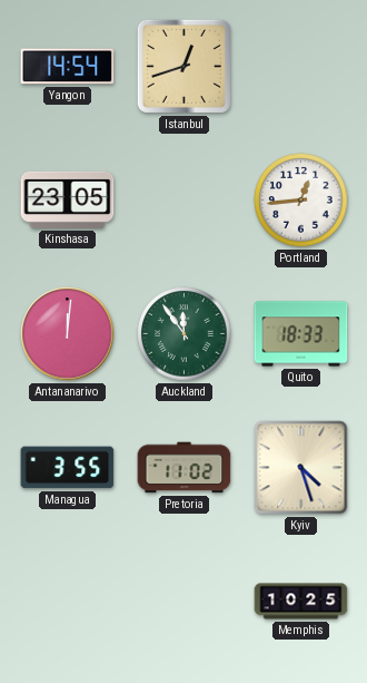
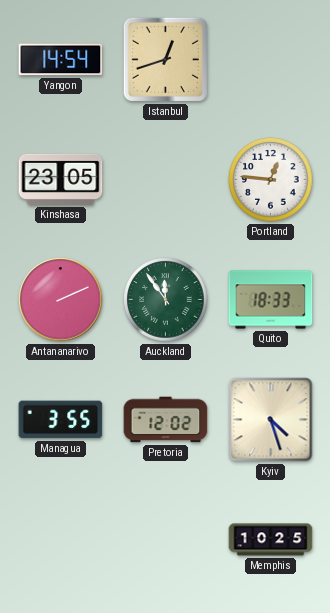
Portland: 12:44 -> 12:46 (271, 180)
Antananarivo: 12:01 -> 2:11 (61, 300)
Pretoria: 11:02 -> 12:02 (166, 420)
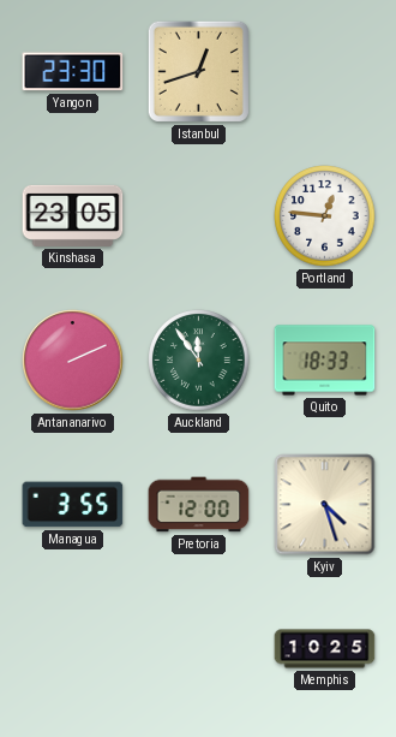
Yangon: 14:54 -> 23:30 (73, 72)
Pretoria: 12:02 -> 12:00 (199, 505)
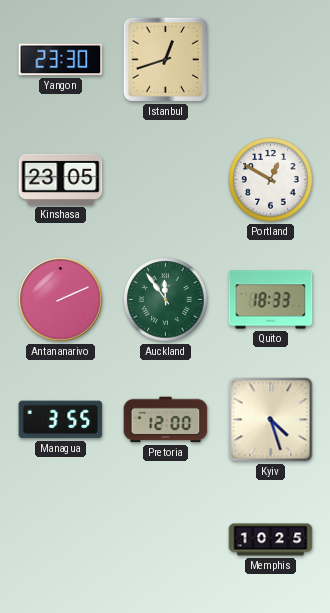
Portland: 12:46 -> 12:50 (271, 180)
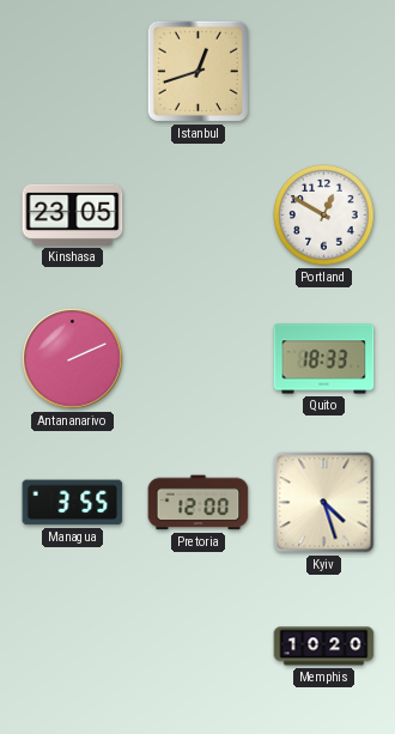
Yangon: 23:30 -> none (61, 60)
Auckland: 11:54 -> none (166, 300)
Memphis: 10:25 -> 10:20 (324, 647)
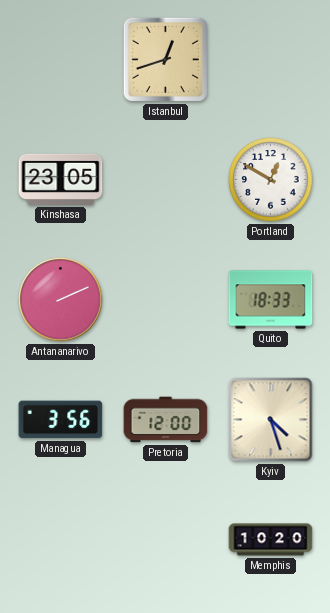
Managua: 3:55 -> 3:56 (61, 420)
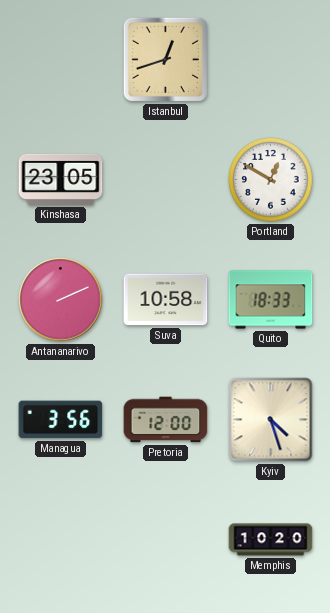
Suva: none -> 10:58 (166, 300)
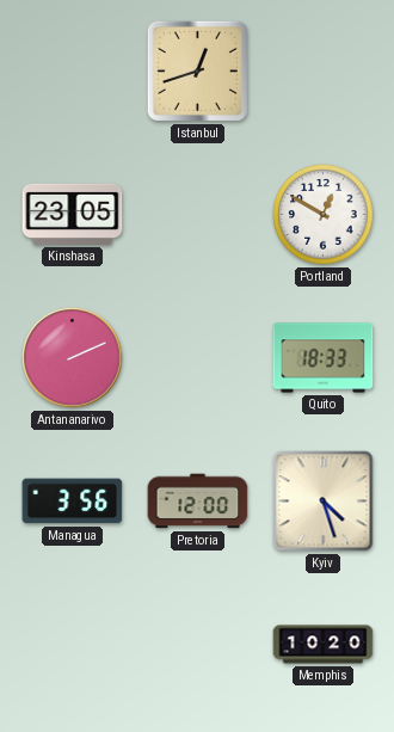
Suva: 10:58 -> none (166, 300)
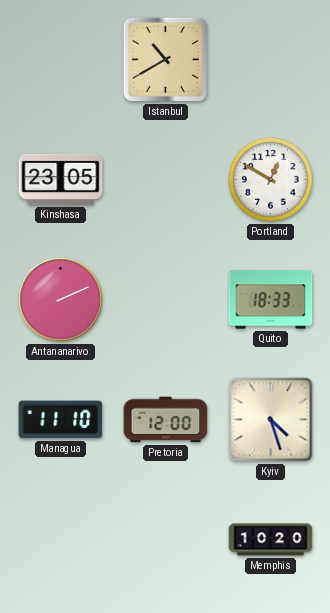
Istanbul: 12:42 -> 10:40 (165, 59)
Managua: 3:56 -> 11:10 (61, 420)
